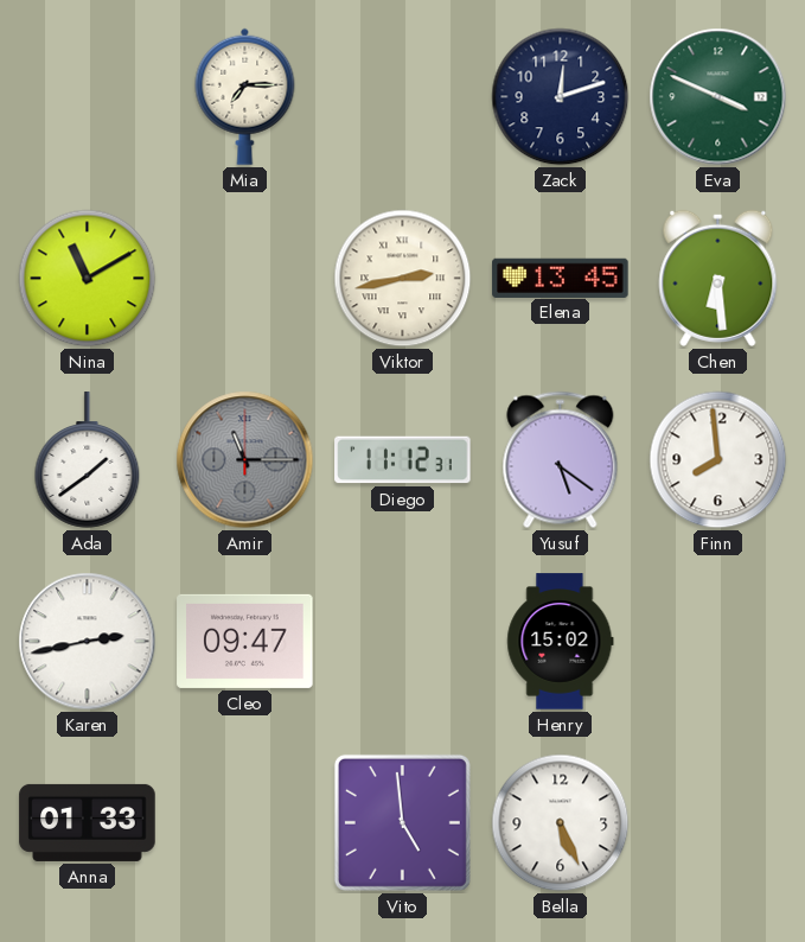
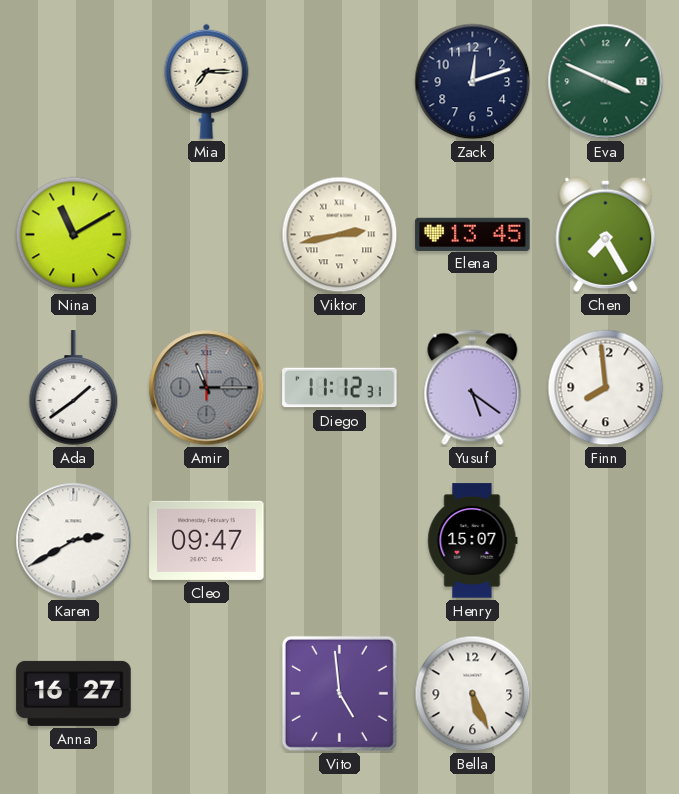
Chen: 6:29 -> 7:25 (606, 234)
Karen: 2:43 -> 2:40 (74, 541)
Henry: 15:02 -> 15:07 (473, 541)
Anna: 01:33 -> 16:27 (74, 693)
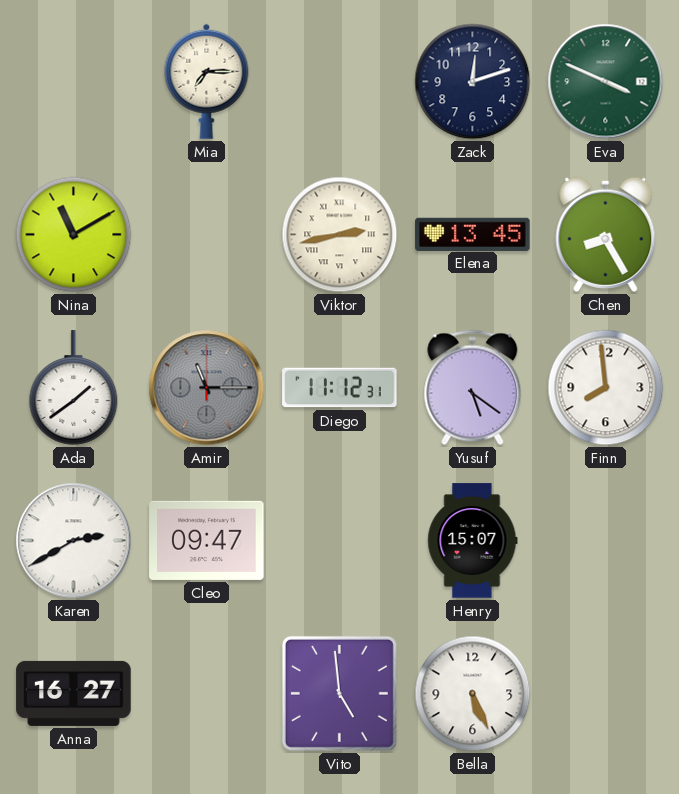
Chen: 7:25 -> 8:25 (606, 234)
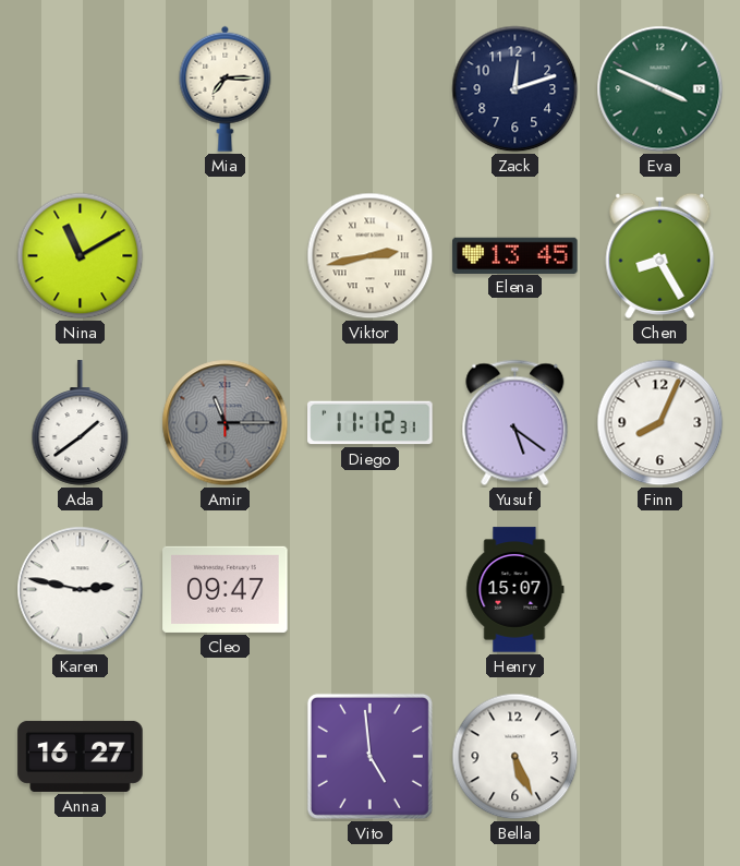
Finn: 7:59 -> 8:04 (660, 423)
Karen: 2:40 -> 2:47 (81, 590)
